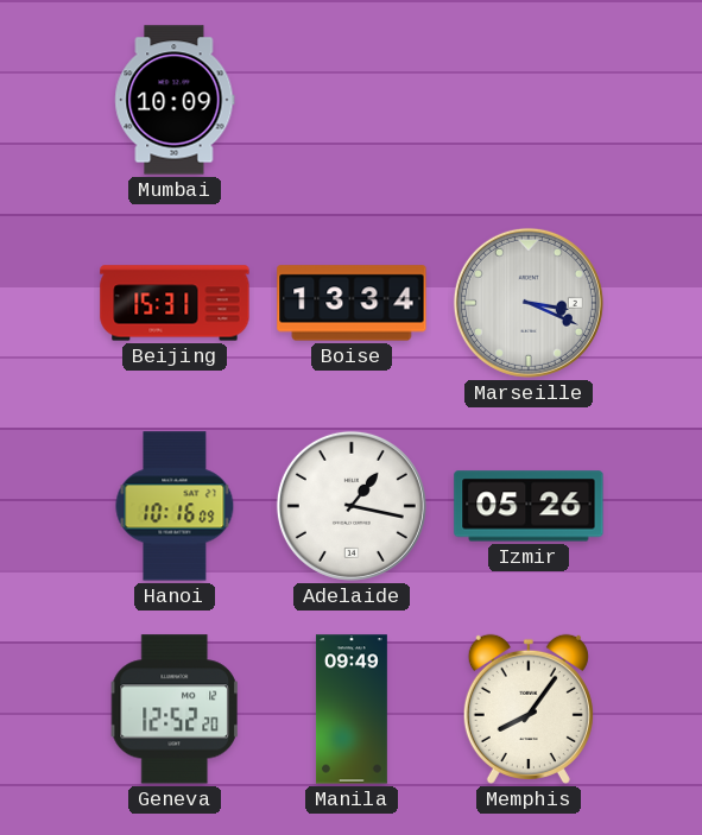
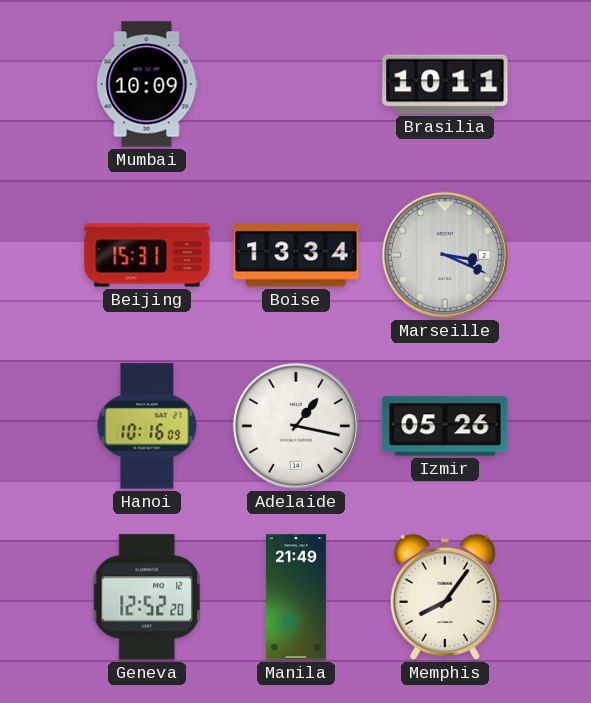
Brasilia: none -> 10:11 (445, 84)
Manila: 09:49 -> 21:49 (296, 597)
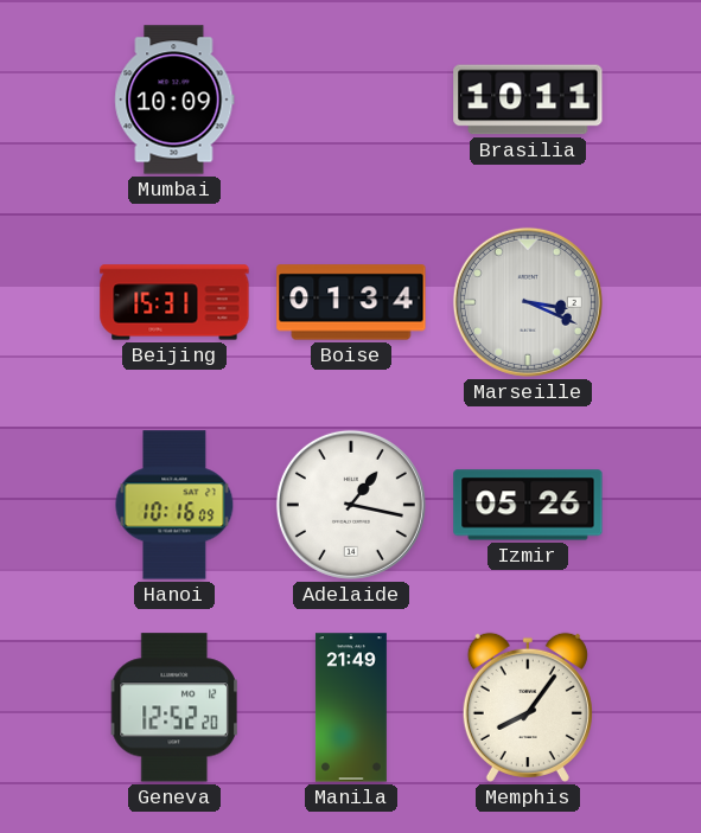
Boise: 13:34 -> 01:34 (351, 302)
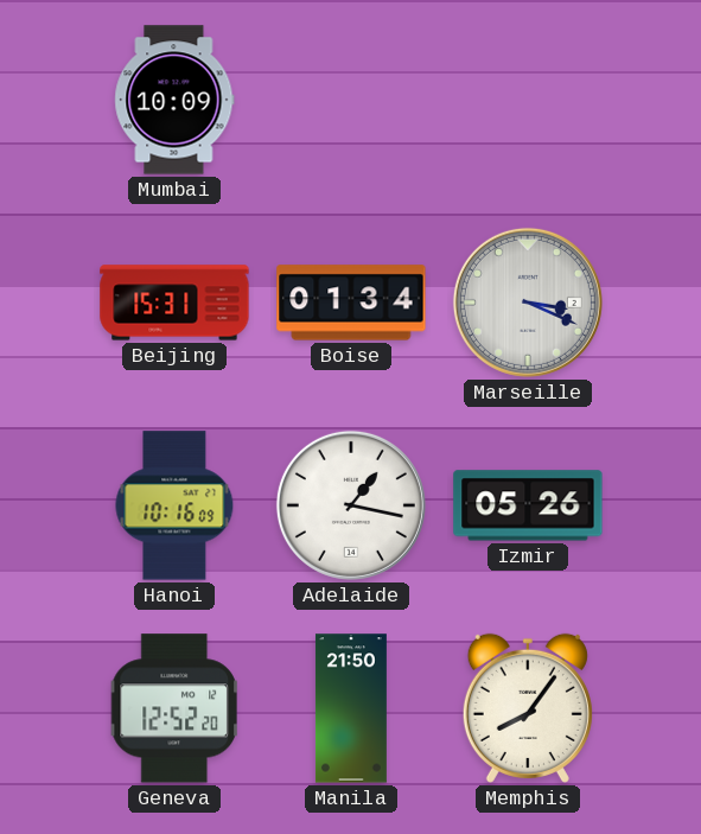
Brasilia: 10:11 -> none (528, 100)
Manila: 21:49 -> 21:50 (351, 708)
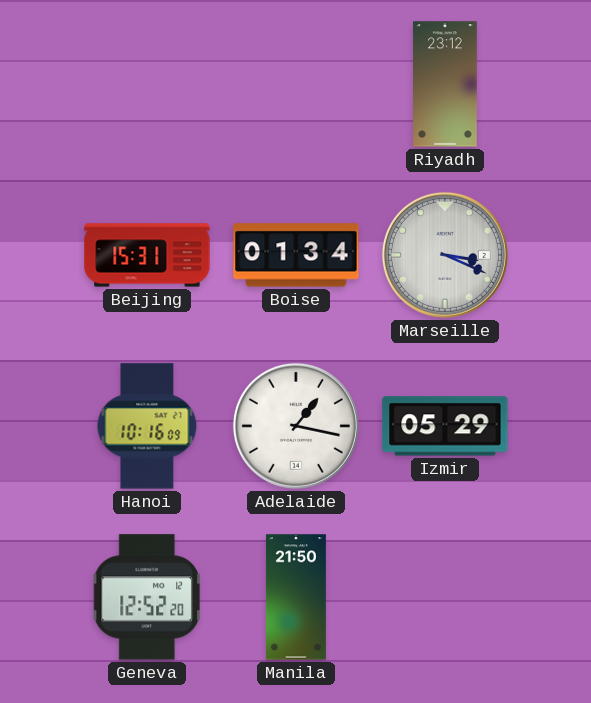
Mumbai: 10:09 -> none (174, 100)
Riyadh: none -> 23:12 (445, 84)
Izmir: 05:26 -> 05:29 (445, 426)
Memphis: 8:06 -> none (528, 708)
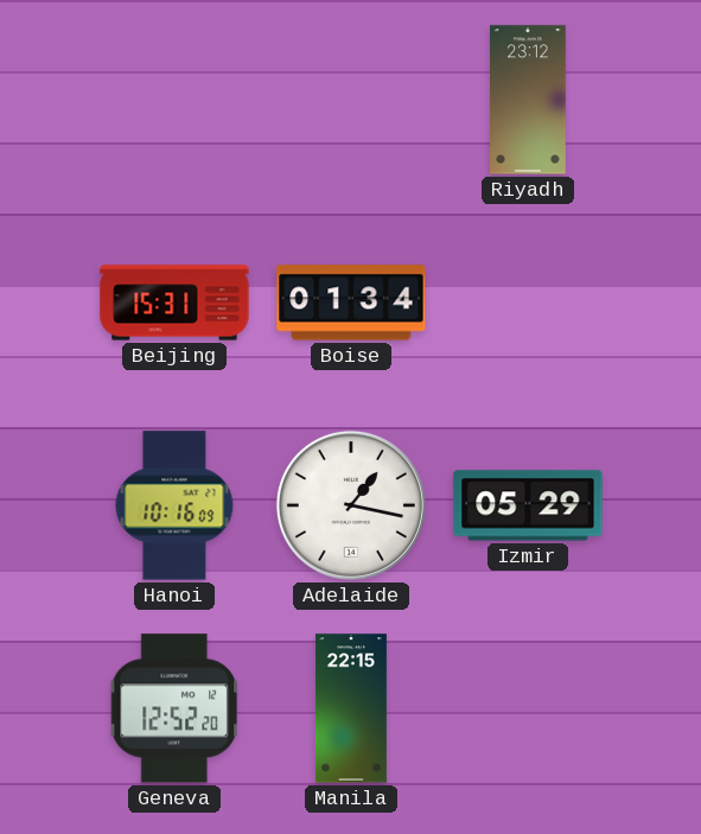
Marseille: 3:19 -> none (445, 255)
Manila: 21:50 -> 22:15 (351, 708)
